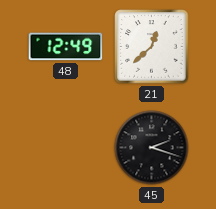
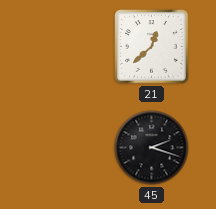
48: 12:49 -> none (66, 47)
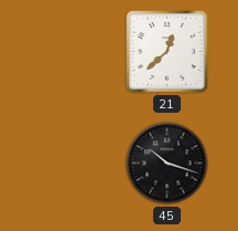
45: 2:18 -> 10:18 (167, 164)
